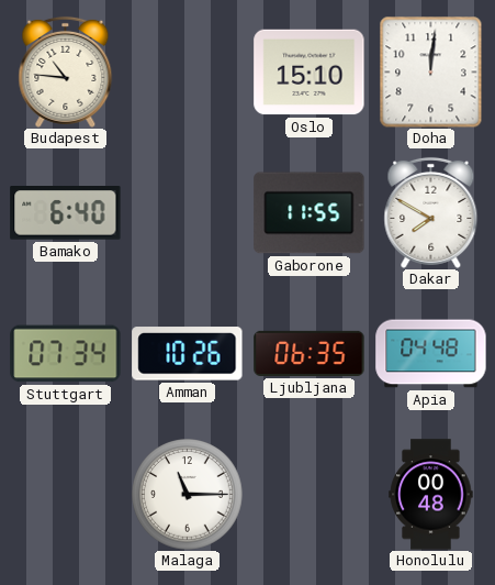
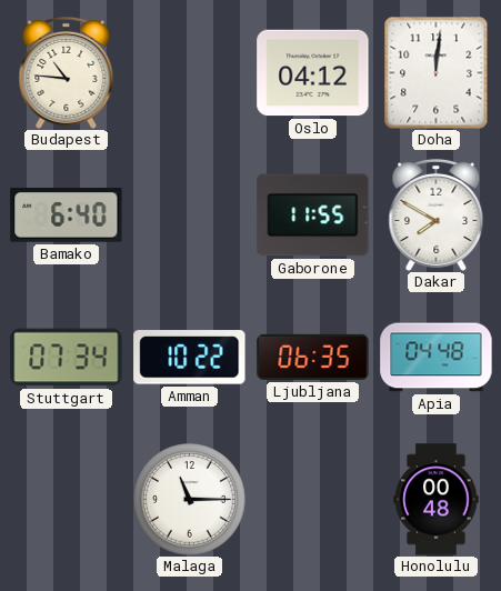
Oslo: 15:10 -> 04:12 (313, 73)
Amman: 10:26 -> 10:22 (190, 358)
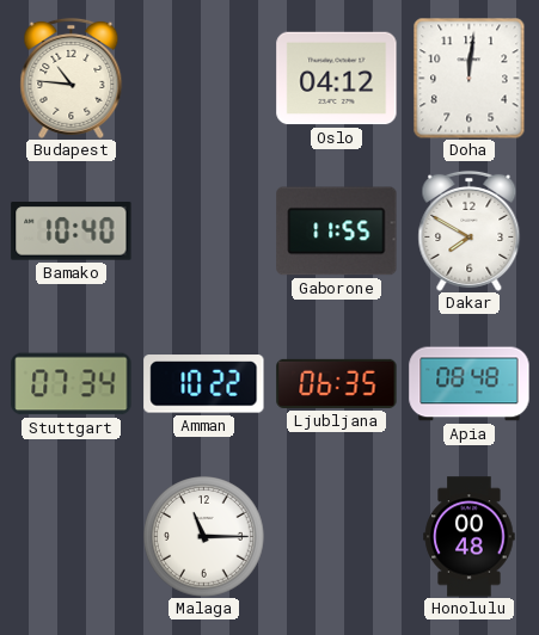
Bamako: 6:40 -> 10:40 (72, 232)
Apia: 04:48 -> 08:48 (470, 384)
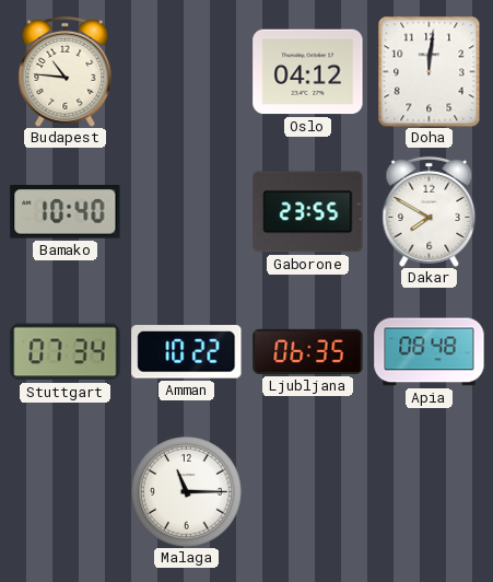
Gaborone: 11:55 -> 23:55 (308, 212)
Honolulu: 00:48 -> none (470, 537)
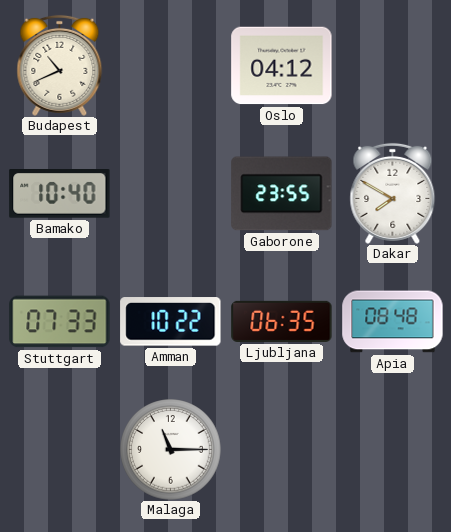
Budapest: 10:46 -> 10:41 (60, 65)
Doha: 12:01 -> none (430, 71)
Stuttgart: 07:34 -> 07:33 (60, 322)
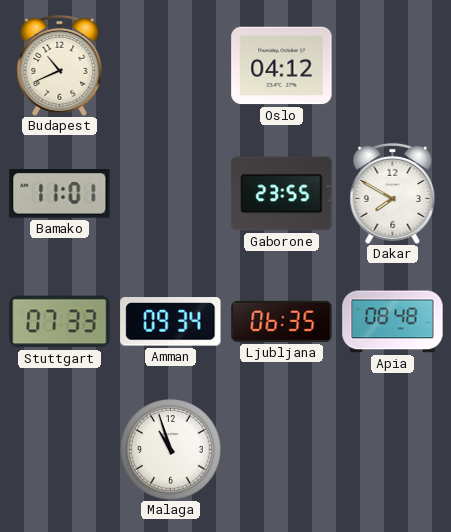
Bamako: 10:40 -> 11:01 (60, 194)
Amman: 10:22 -> 09:34 (171, 322)
Malaga: 11:15 -> 10:57 (171, 450)
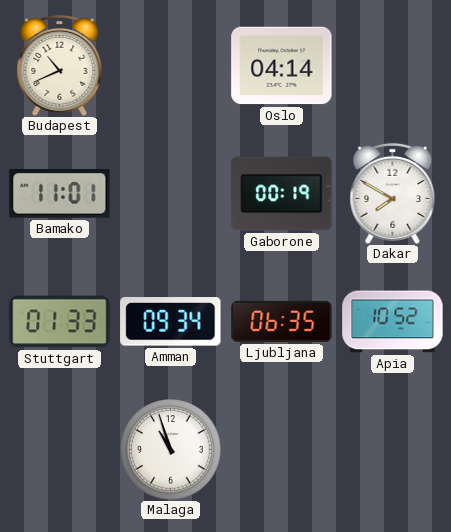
Oslo: 04:12 -> 04:14 (282, 66)
Gaborone: 23:55 -> 00:19 (282, 194)
Stuttgart: 07:33 -> 01:33 (60, 322)
Apia: 08:48 -> 10:52 (393, 322)
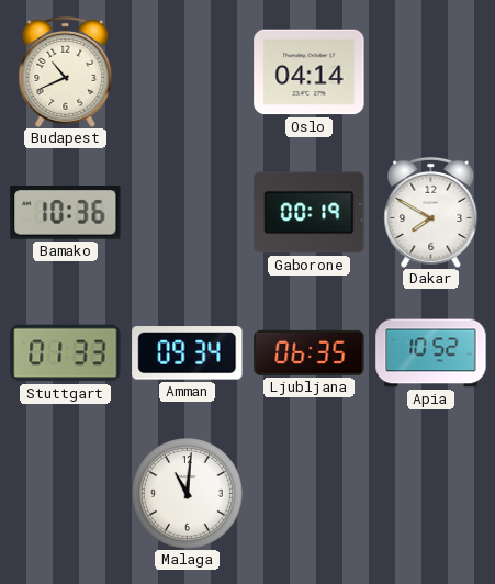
Bamako: 11:01 -> 10:36 (66, 213)
Malaga: 10:57 -> 11:01 (188, 494)
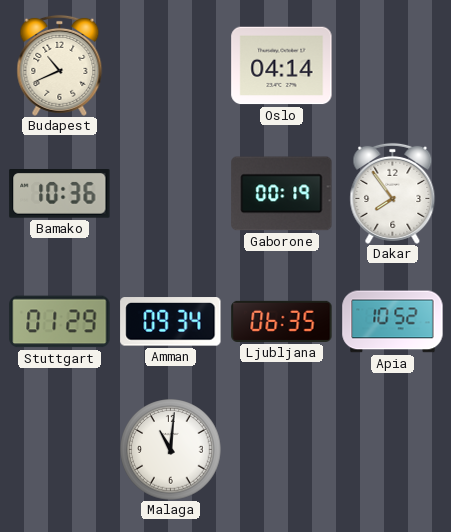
Dakar: 7:50 -> 7:54 (393, 193)
Stuttgart: 01:33 -> 01:29 (60, 322)
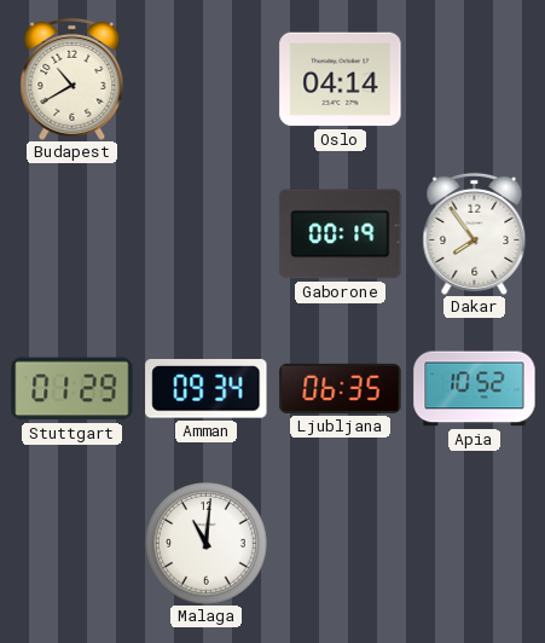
Budapest: 10:41 -> 10:40 (73, 79)
Bamako: 10:36 -> none (60, 194)
